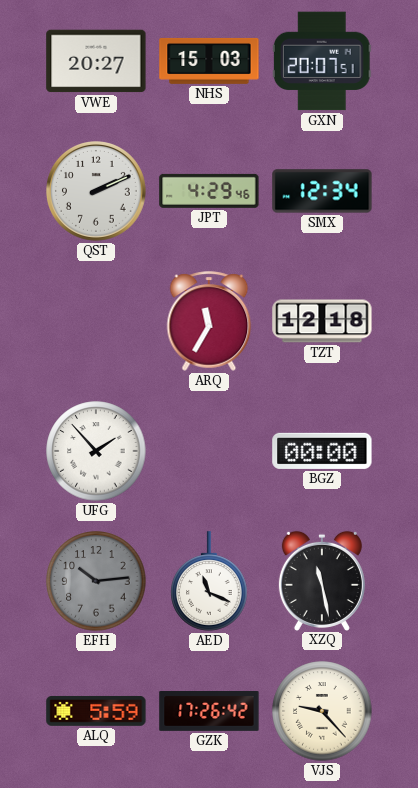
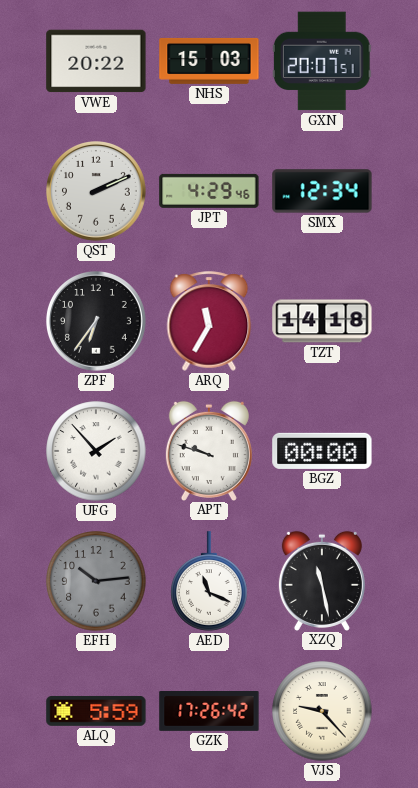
VWE: 20:27 -> 20:22 (96, 61)
ZPF: none -> 6:36 (97, 322)
TZT: 12:18 -> 14:18 (322, 321)
APT: none -> 9:48 (209, 450)
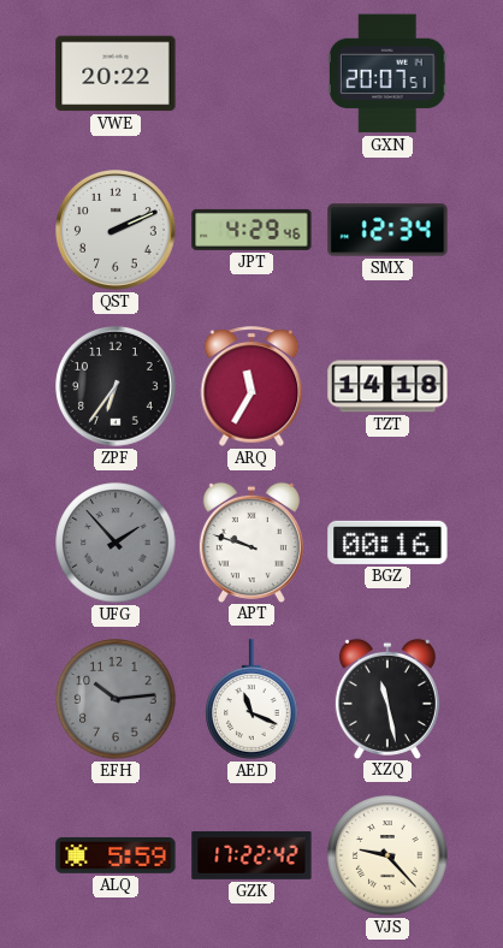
NHS: 15:03 -> none (209, 61)
UFG dial: white -> grey (116, 543)
BGZ: 00:00 -> 00:16 (387, 543)
GZK: 17:26 -> 17:22 (251, 857)
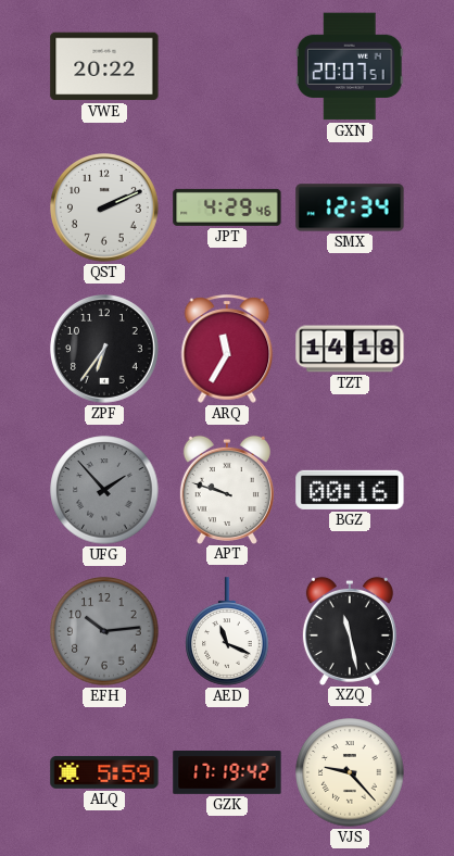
GZK: 17:22 -> 17:19 (227, 773)
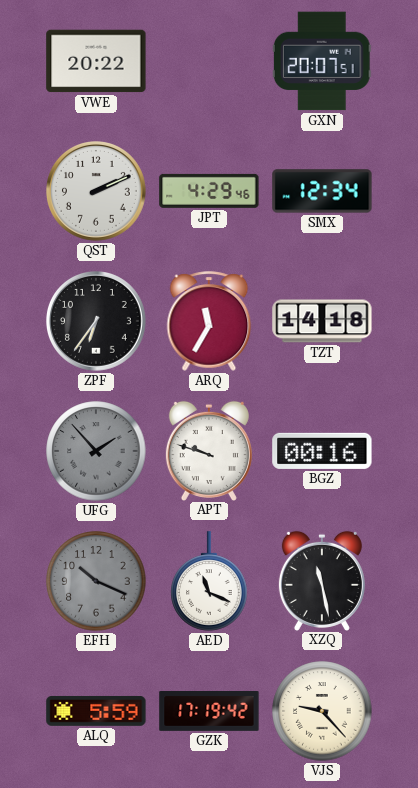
EFH: 10:14 -> 10:19 (96, 581)
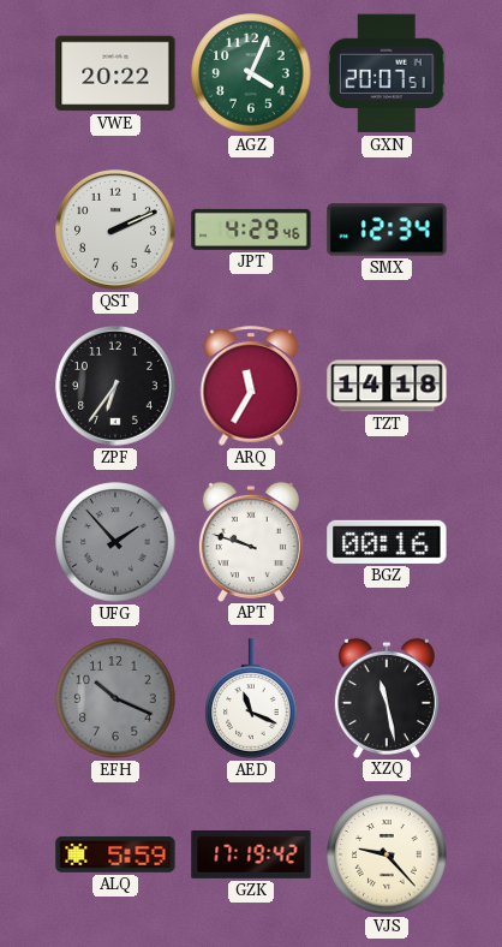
AGZ: none -> 4:04 (251, 73)
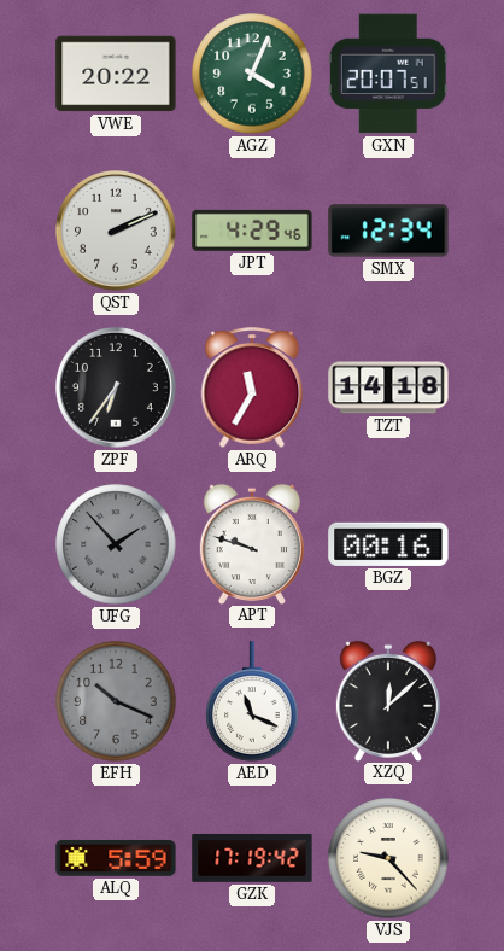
XZQ: 11:28 -> 12:08 (388, 700)
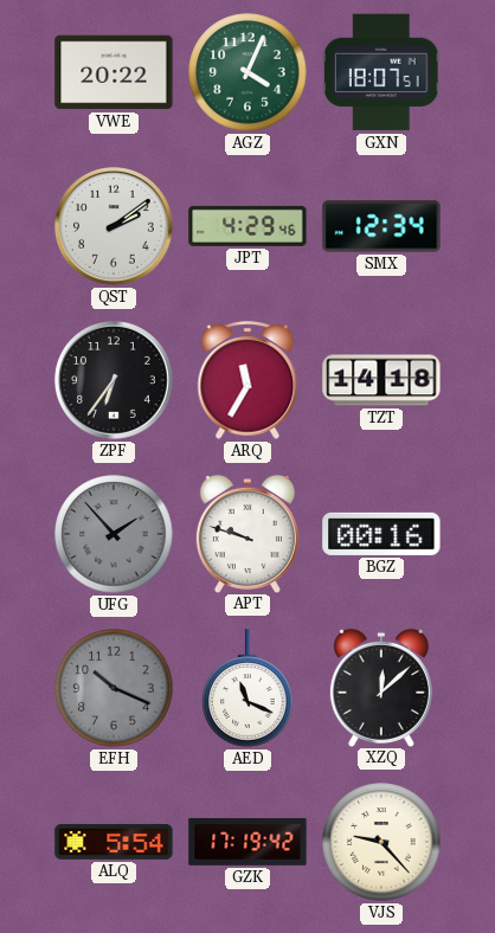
GXN: 20:07 -> 18:07 (381, 72)
QST: 2:11 -> 2:09 (115, 227)
ALQ: 5:59 -> 5:54 (114, 842)
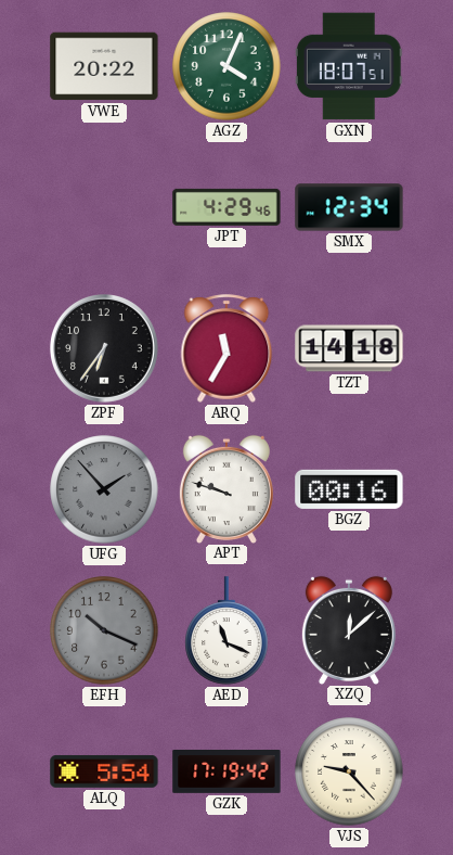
QST: 2:09 -> none (115, 227)
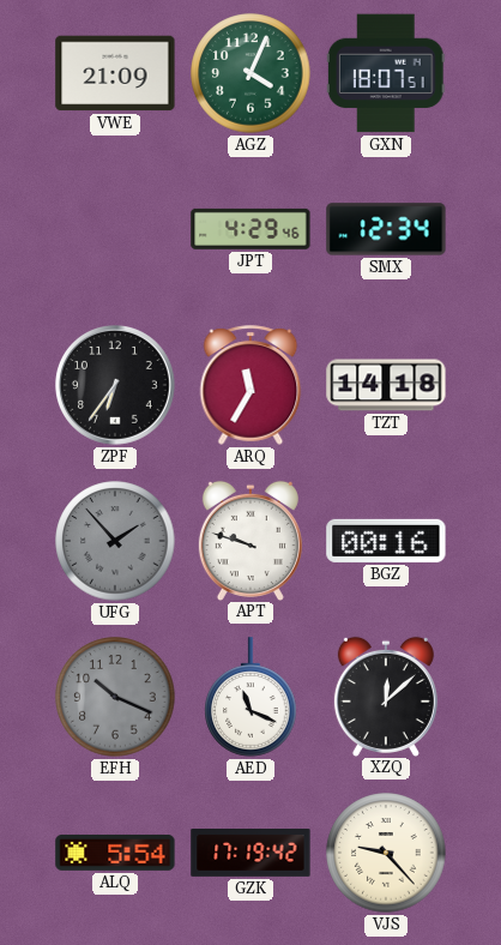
VWE: 20:22 -> 21:09 (115, 73)
